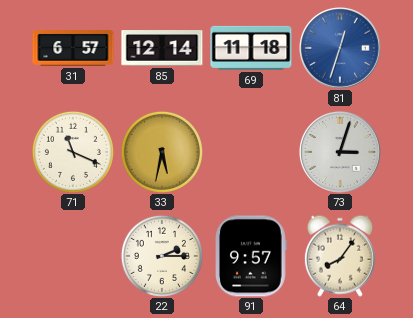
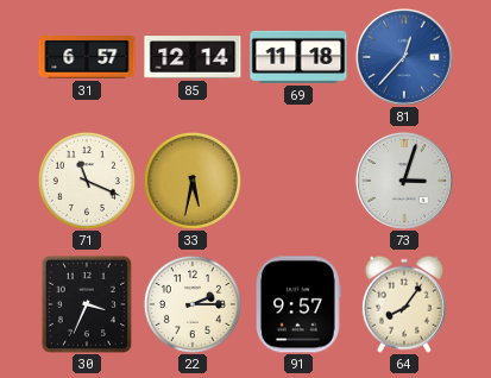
81: 12:33 -> 12:37 (404, 57)
30: none -> 3:34 (87, 304)
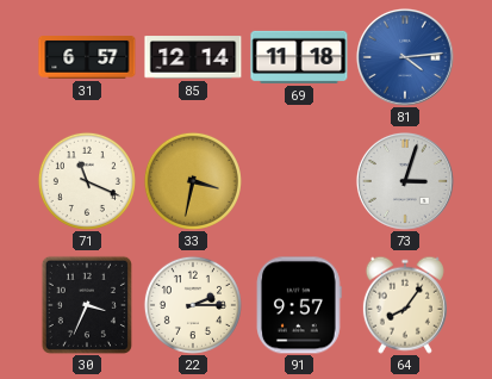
81: 12:37 -> 4:14 (405, 57)
33: 5:32 -> 3:32 (193, 181)
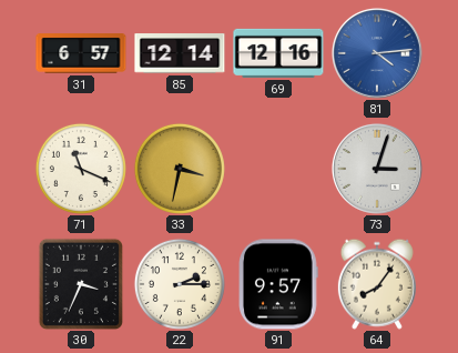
69: 11:18 -> 12:16 (278, 53)
